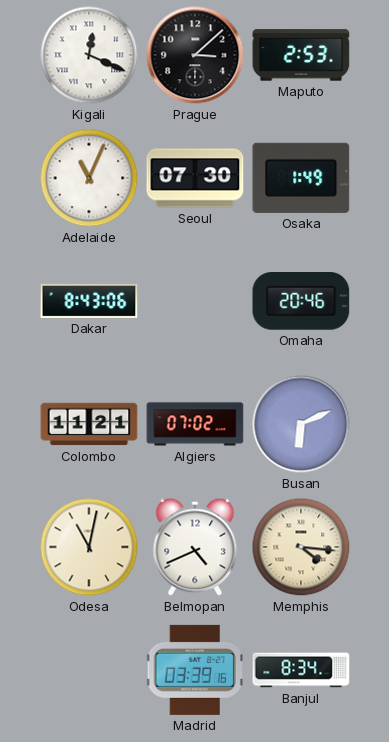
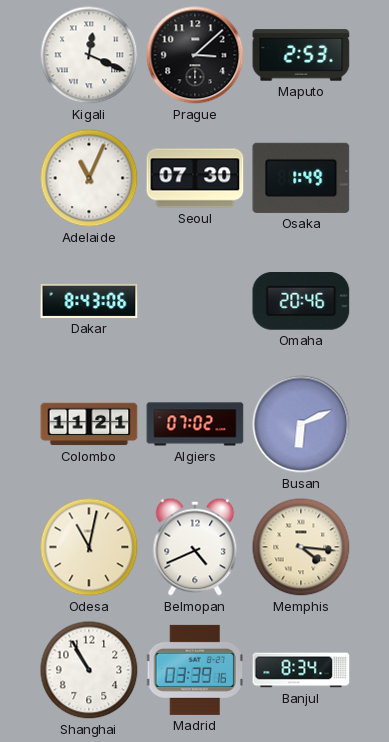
Shanghai: none -> 10:55 (89, 670)
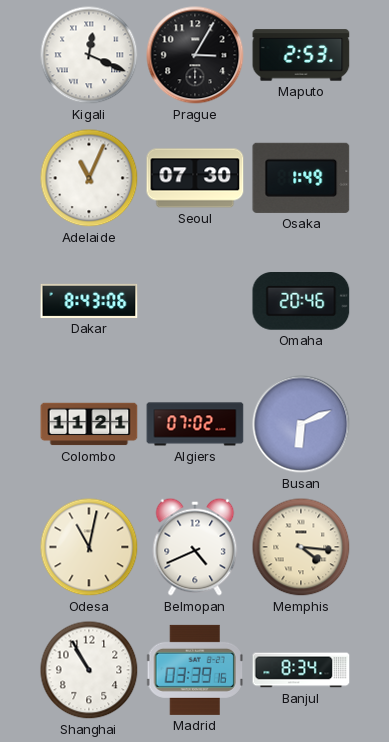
Prague: 3:08 -> 3:05 (195, 55)
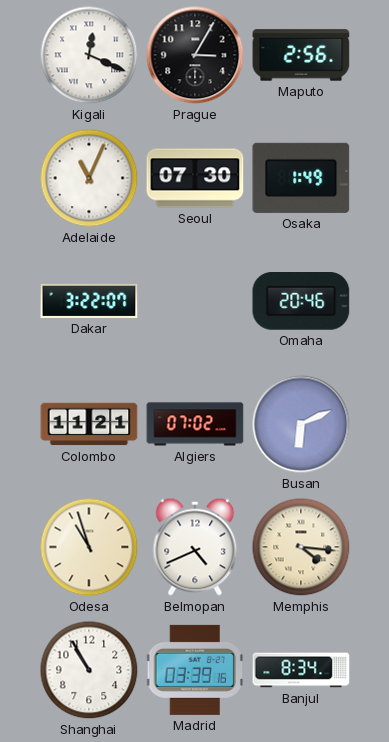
Maputo: 2:53 -> 2:56 (301, 55)
Dakar: 8:43 -> 3:22 (89, 301)
Odesa: 11:02 -> 10:57 (89, 547)
